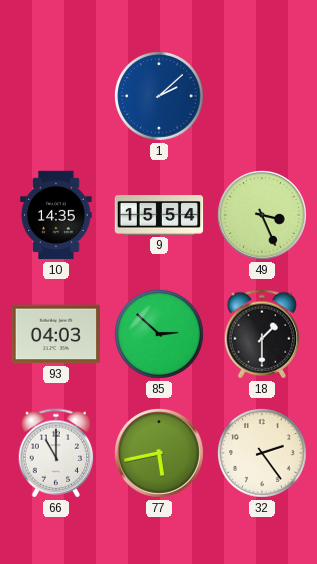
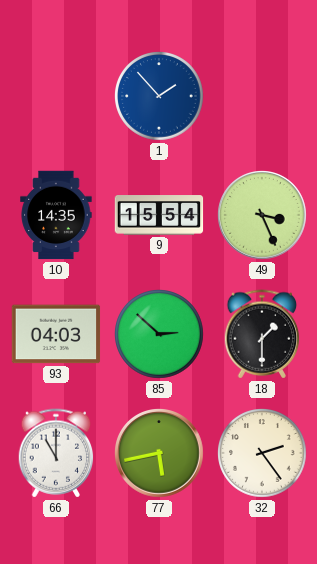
1: 2:08 -> 1:53 (160, 97)
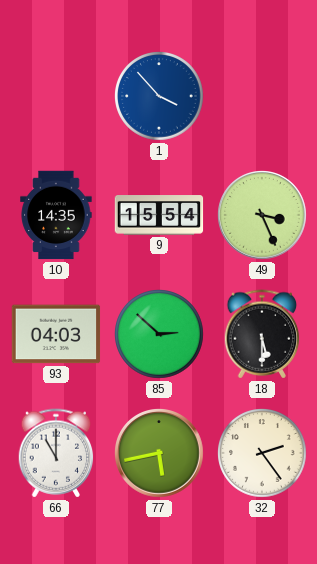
1: 1:53 -> 3:53 (160, 97)
18: 1:30 -> 5:30 (262, 334)
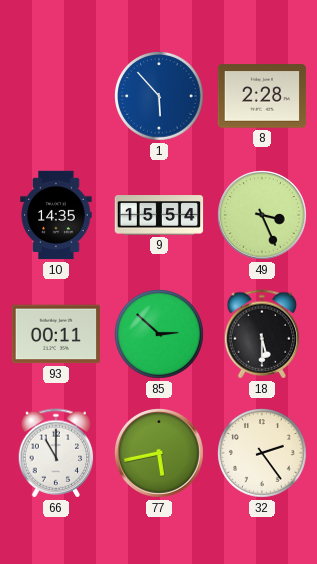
1: 3:53 -> 5:53 (160, 97)
8: none -> 2:28 (262, 96)
93: 04:03 -> 00:11 (56, 334)
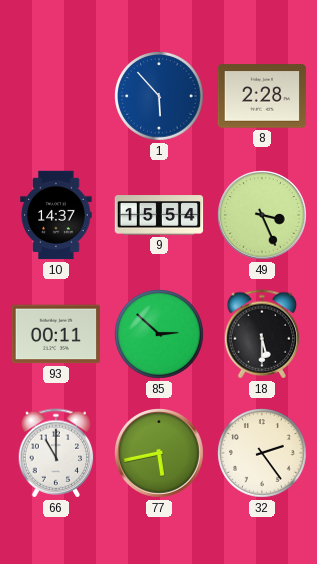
10: 14:35 -> 14:37 (56, 215)
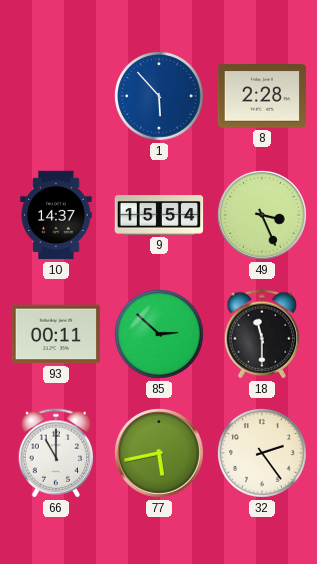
18: 5:30 -> 11:30 (262, 334)
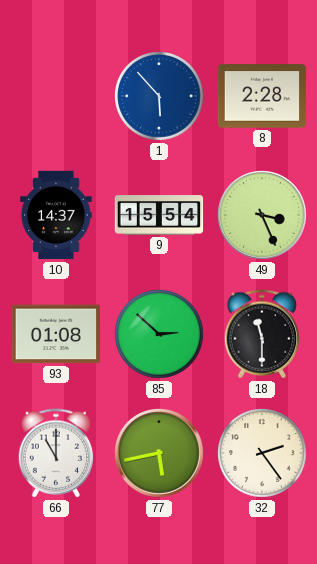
93: 00:11 -> 01:08 (56, 334)
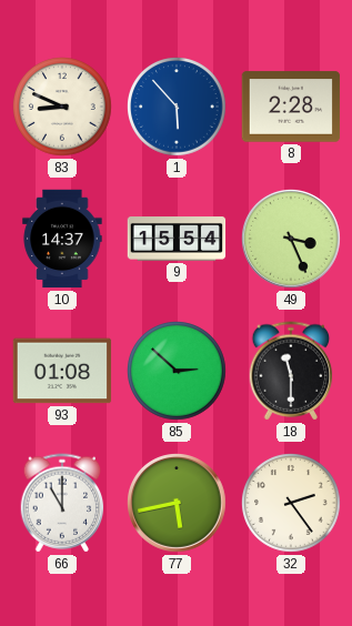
83: none -> 8:49 (63, 108)
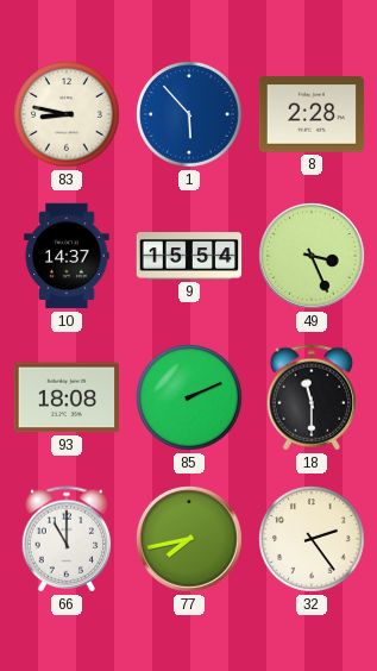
83: 8:49 -> 8:47 (68, 115)
93: 01:08 -> 18:08 (67, 397)
85: 2:52 -> 2:11 (190, 399)
77: 5:43 -> 7:43 (189, 539)
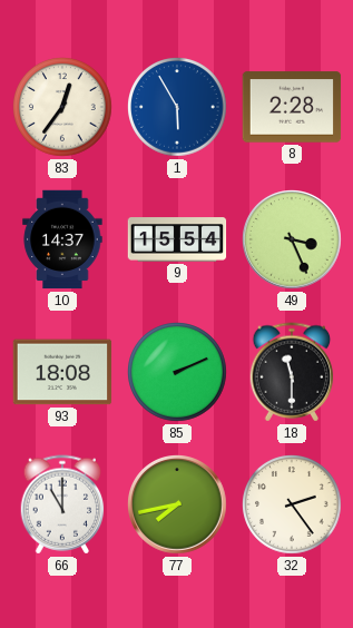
83: 8:47 -> 12:36 (63, 108)
1: 5:53 -> 5:55 (178, 108)
